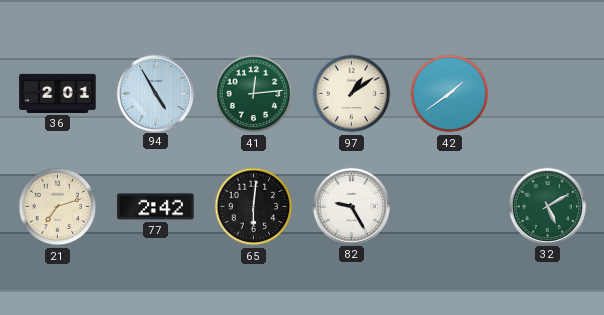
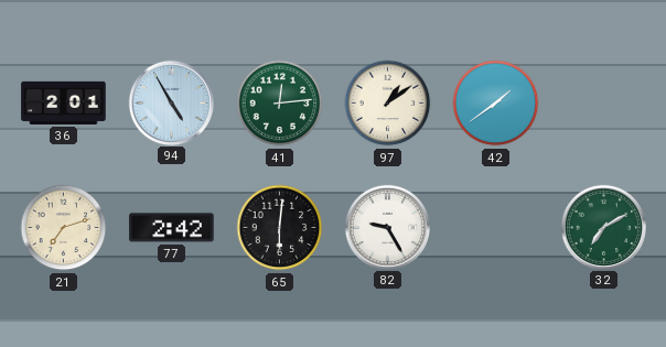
32: 5:10 -> 7:10 (603, 227)
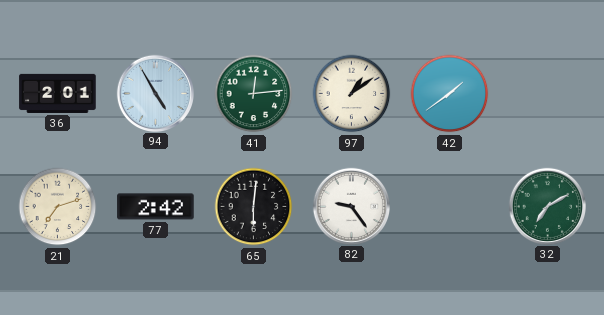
82: 9:25 -> 9:24 (351, 206)
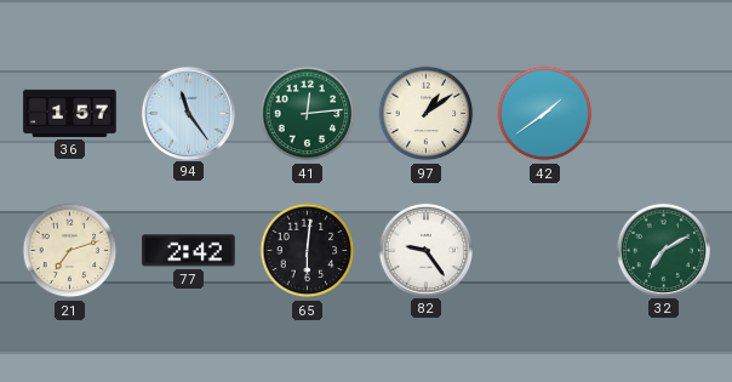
36: 2:01 -> 1:57 (70, 113)
94: 4:55 -> 11:24 (188, 113)
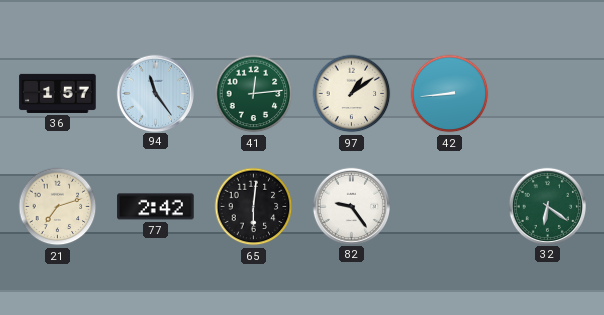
42: 1:39 -> 8:44 (450, 94)
32: 7:10 -> 6:21 (547, 206)
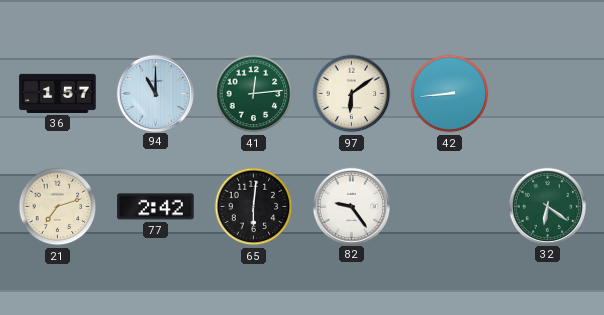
94: 11:24 -> 11:00 (155, 93)
97: 1:09 -> 6:09 (352, 94)
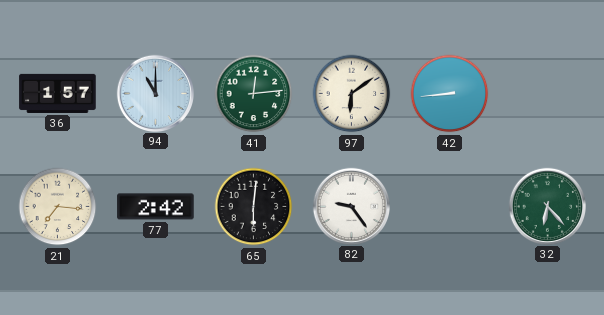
21: 7:12 -> 7:16 (58, 207)
32: 6:21 -> 6:23 (547, 206)
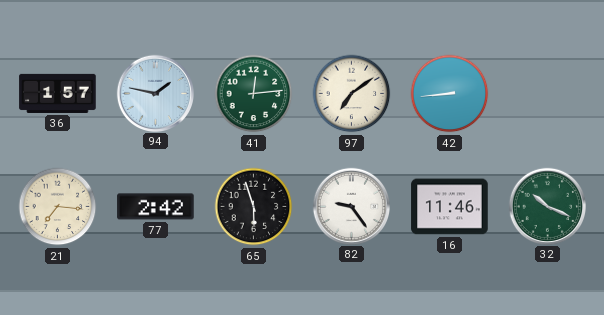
94: 11:00 -> 1:47 (155, 93)
97: 6:09 -> 7:09 (352, 94)
65: 6:01 -> 5:57 (254, 207)
16: none -> 11:46 (450, 207)
32: 6:23 -> 10:19 (547, 206)
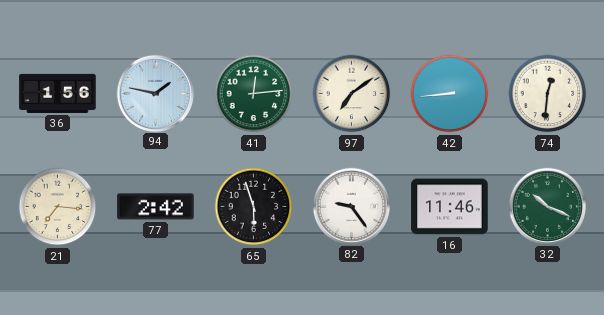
36: 1:57 -> 1:56 (58, 93)
74: none -> 12:31 (548, 94)
